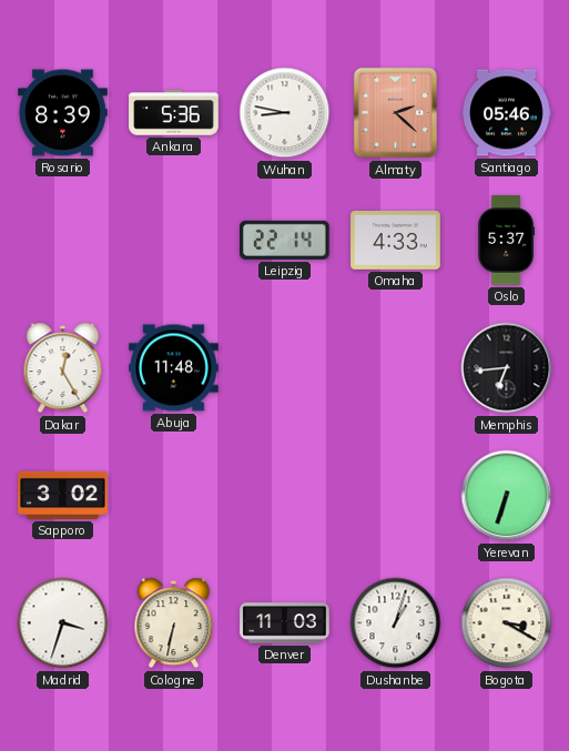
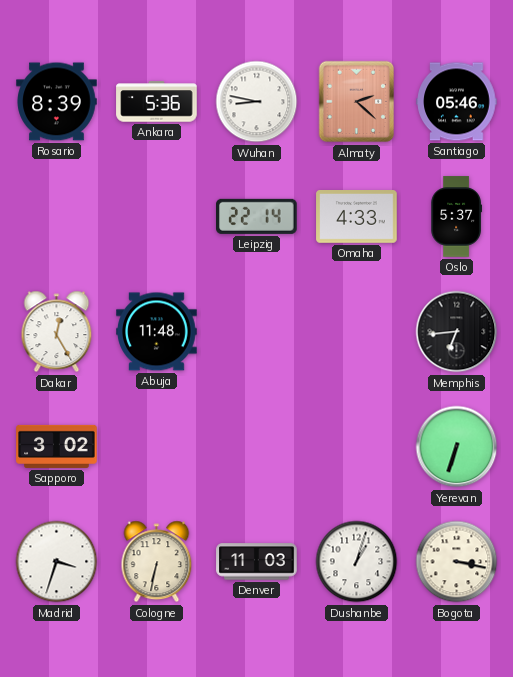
Bogota: 3:20 -> 3:17 (457, 562)
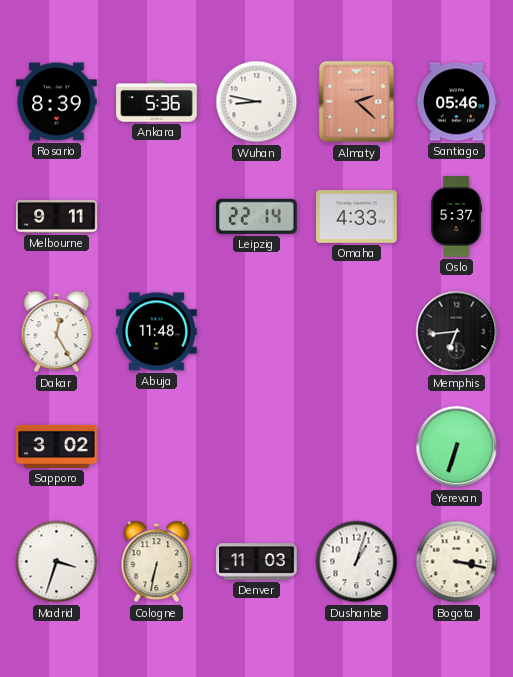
Melbourne: none -> 9:11 (57, 217)
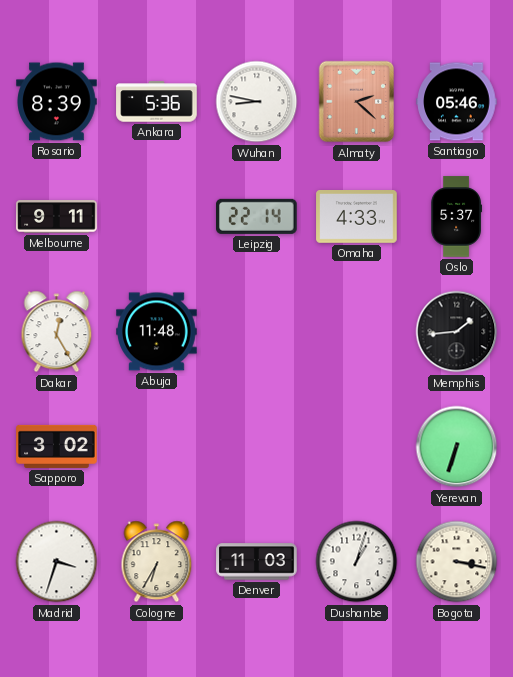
Memphis: 6:44 -> 1:44 (457, 332)
Cologne: 6:32 -> 6:35 (157, 562)
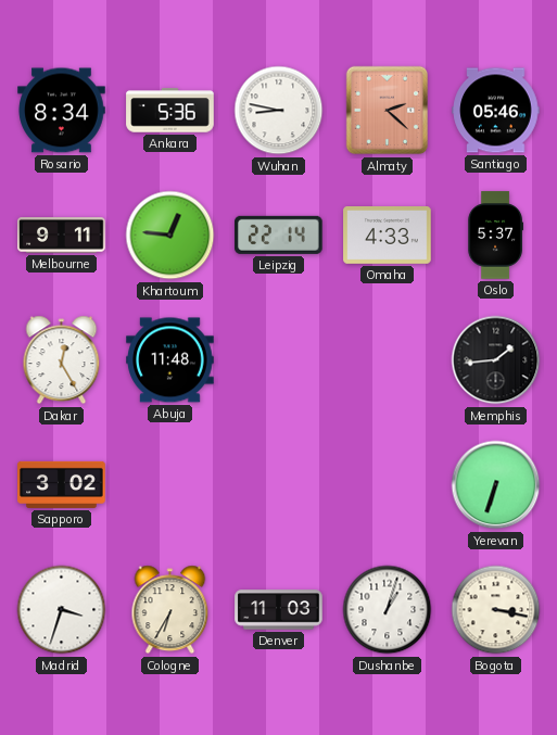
Rosario: 8:39 -> 8:34 (62, 111)
Khartoum: none -> 12:46 (170, 236)
